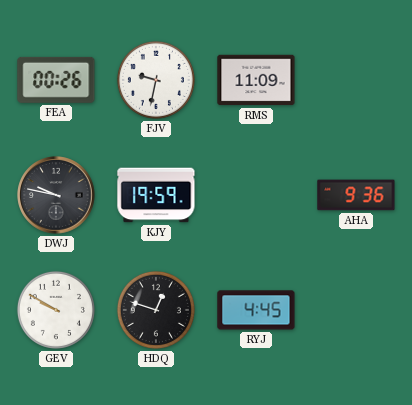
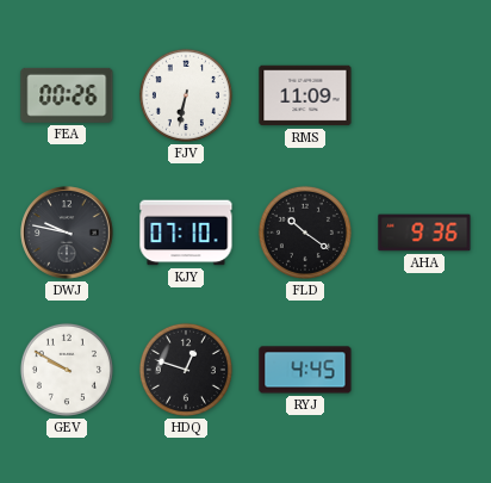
FJV: 9:32 -> 6:32 (186, 95)
KJY: 19:59 -> 07:10 (186, 233)
FLD: none -> 10:21 (305, 233)
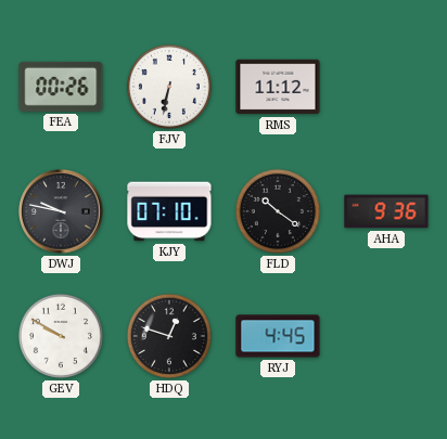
RMS: 11:09 -> 11:12 (278, 87)
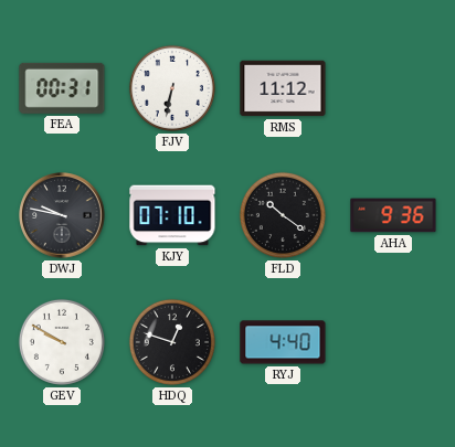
FEA: 00:26 -> 00:31 (62, 88)
RYJ: 4:45 -> 4:40 (283, 342)
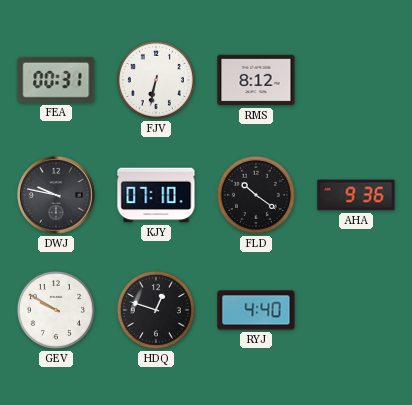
RMS: 11:12 -> 8:12 (256, 80)
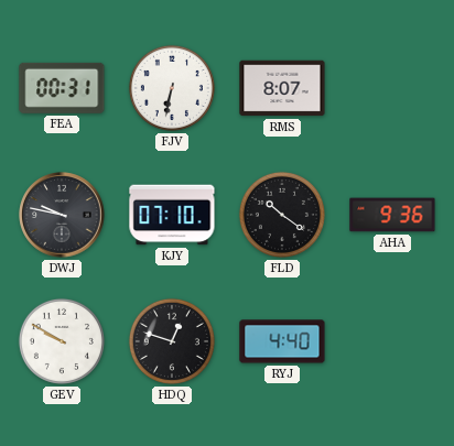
RMS: 8:12 -> 8:07 (282, 88)
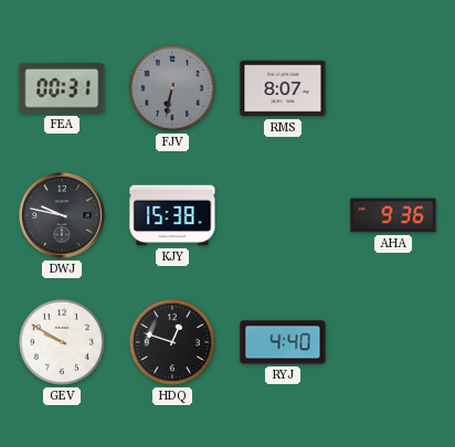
FJV dial: white -> grey (172, 88)
KJY: 07:10 -> 15:38 (172, 215)
FLD: 10:21 -> none (282, 215)
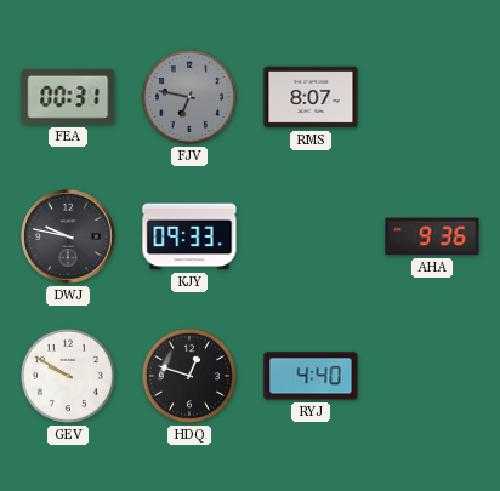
FJV: 6:32 -> 6:47 (189, 97)
KJY: 15:38 -> 09:33 (189, 236)
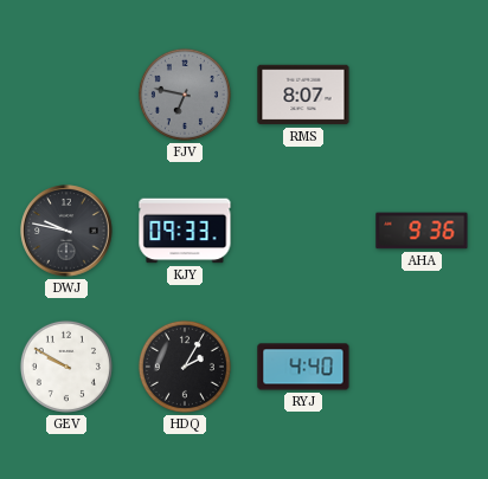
FEA: 00:31 -> none (68, 97)
HDQ: 12:48 -> 2:05 (185, 367)
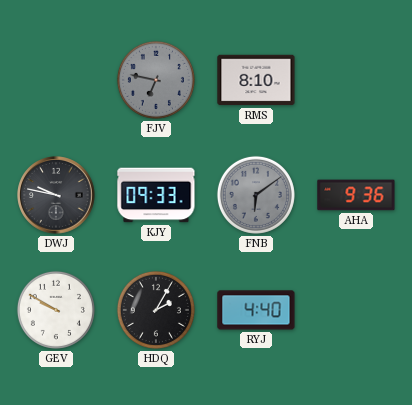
RMS: 8:07 -> 8:10 (256, 80)
FNB: none -> 6:09 (256, 195)
